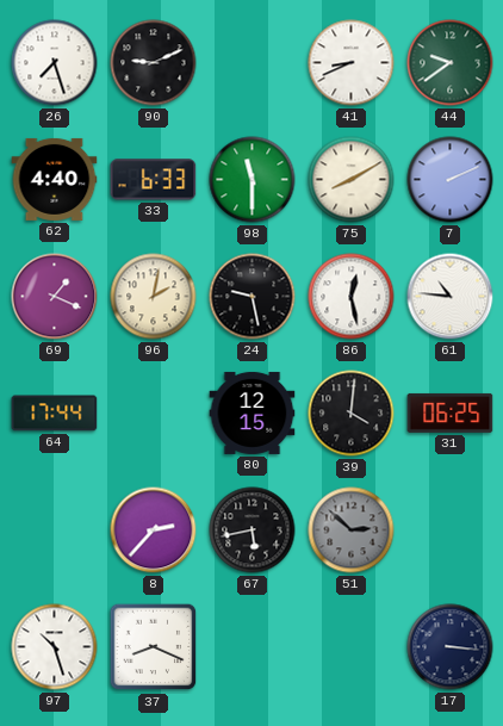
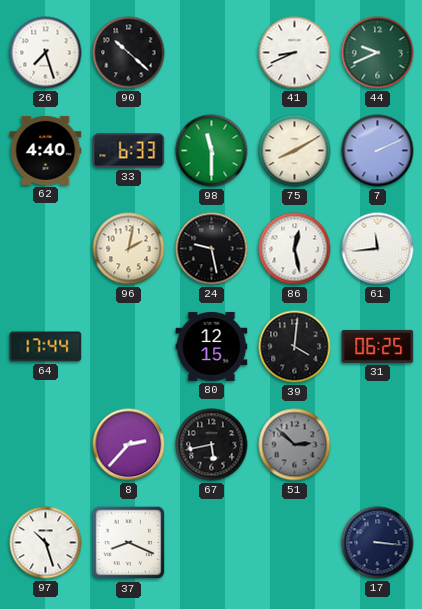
90: 9:11 -> 10:22 (129, 53)
44: 9:39 -> 9:41 (378, 53)
69: 1:19 -> none (55, 297)
61: 10:46 -> 11:44 (378, 249)
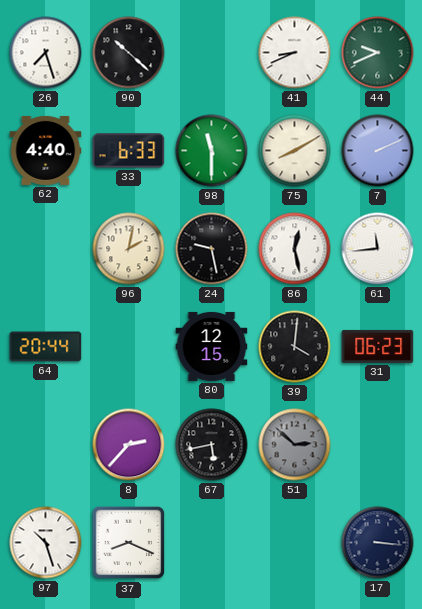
64: 17:44 -> 20:44 (46, 347)
31: 06:25 -> 06:23 (378, 346)
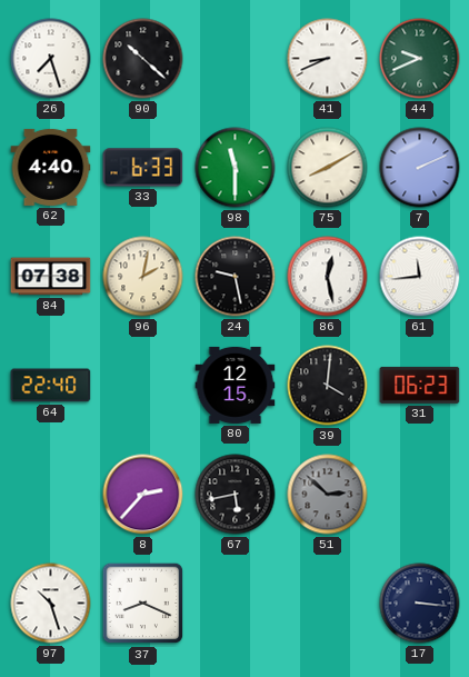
84: none -> 07:38 (51, 277)
64: 20:44 -> 22:40 (51, 386)
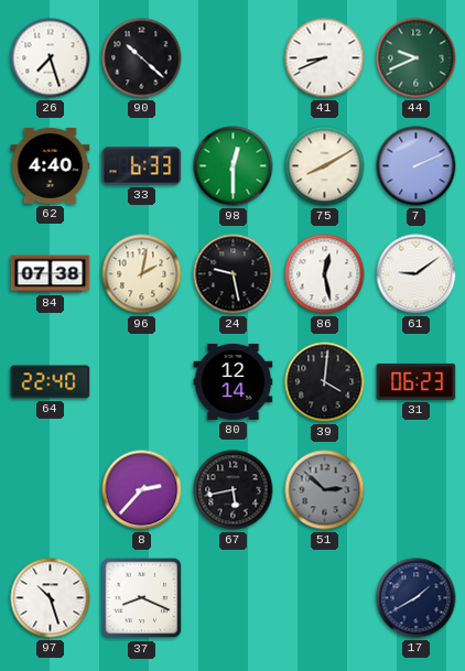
98: 11:30 -> 12:30 (234, 166)
61: 11:44 -> 9:09 (417, 274)
80: 12:15 -> 12:14 (234, 381)
17: 3:16 -> 1:40 (417, 598)
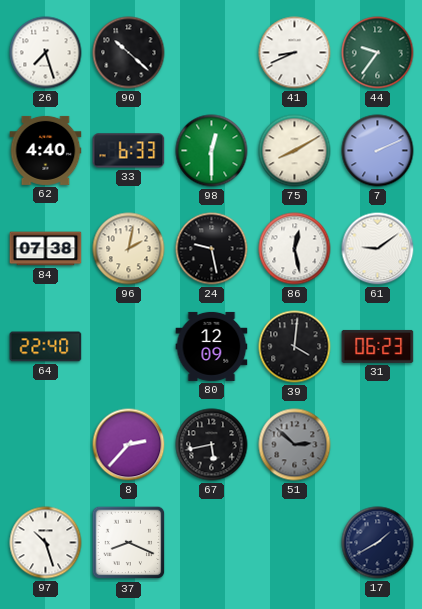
44: 9:41 -> 9:36 (378, 53)
80: 12:14 -> 12:09 (212, 346)
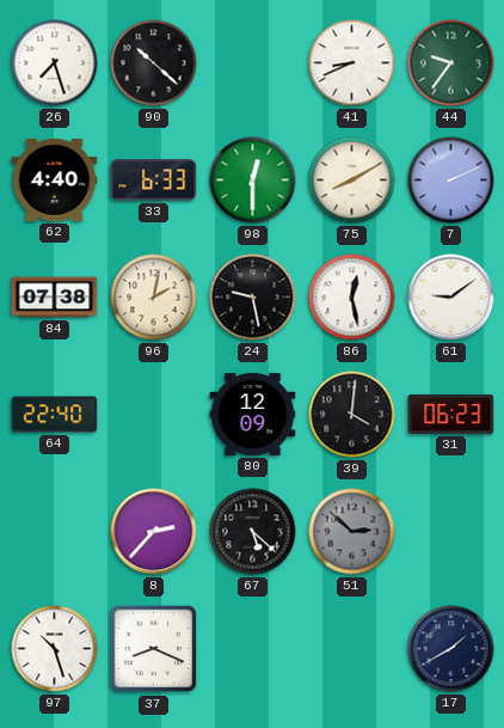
67: 5:43 -> 5:22 (253, 532)
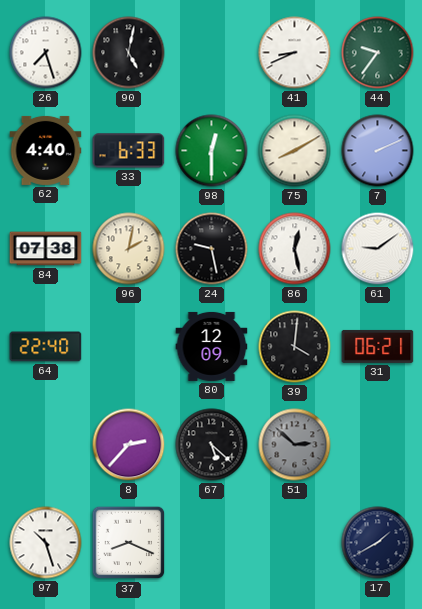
90: 10:22 -> 5:02 (129, 53)
31: 06:23 -> 06:21 (378, 346)
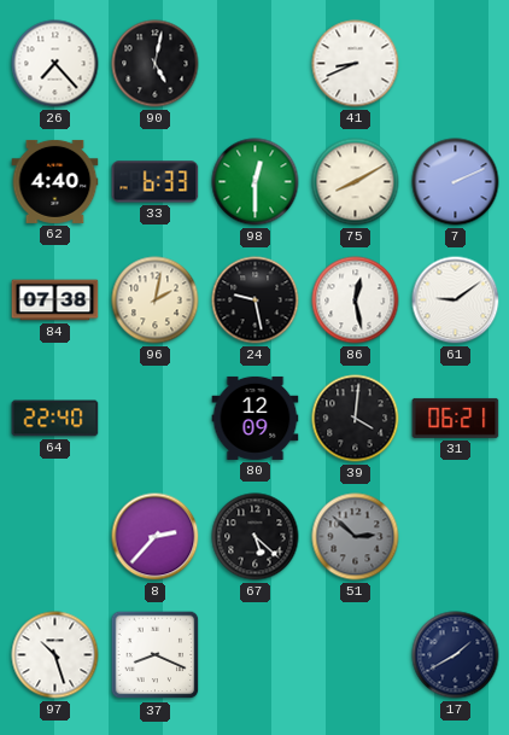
26: 7:27 -> 7:23 (55, 64)
44: 9:36 -> none (378, 53)
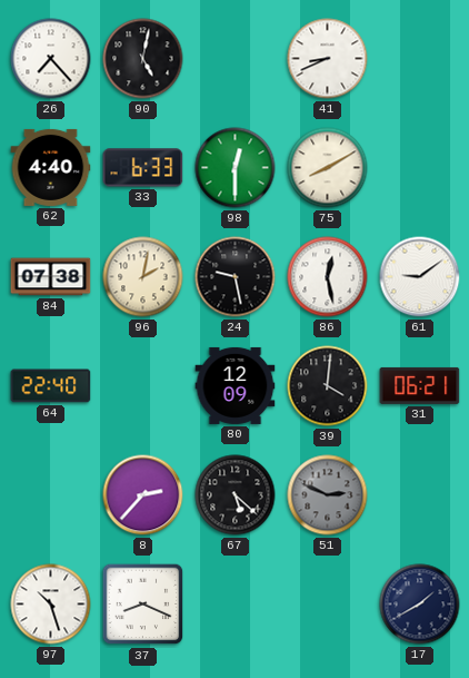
7: 2:11 -> none (456, 182)
51: 2:52 -> 2:49 (328, 495)
